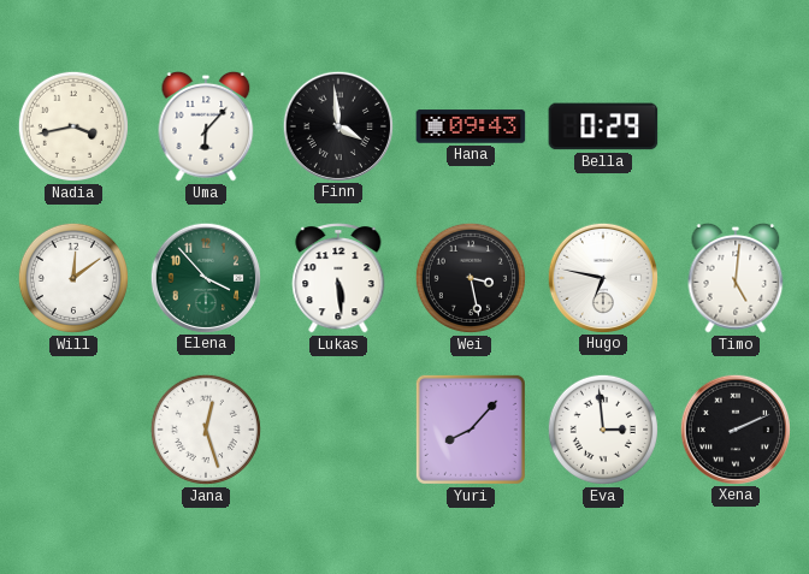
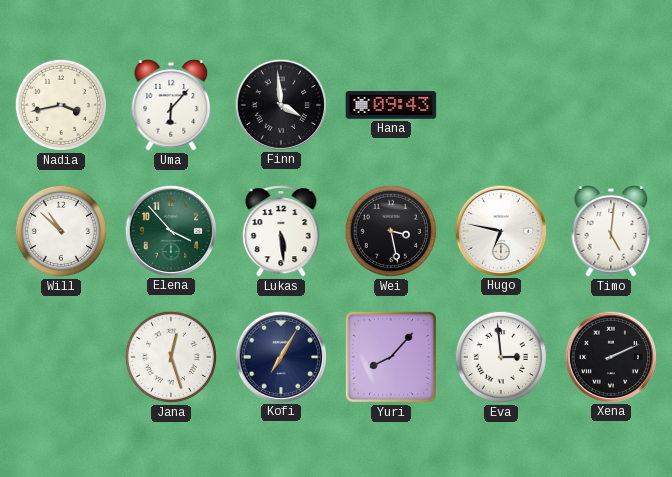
Bella: 0:29 -> none (603, 126)
Will: 12:09 -> 10:52 (61, 231)
Kofi: none -> 7:05 (280, 356)
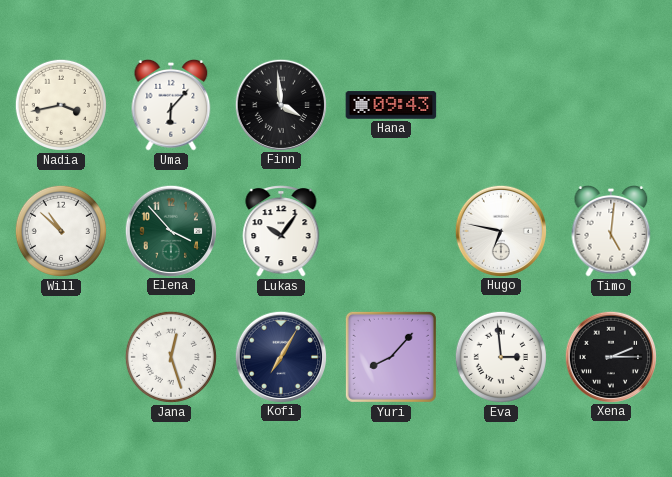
Lukas: 5:29 -> 10:06 (281, 231)
Wei: 3:28 -> none (391, 231)
Xena: 2:11 -> 2:15 (610, 356)
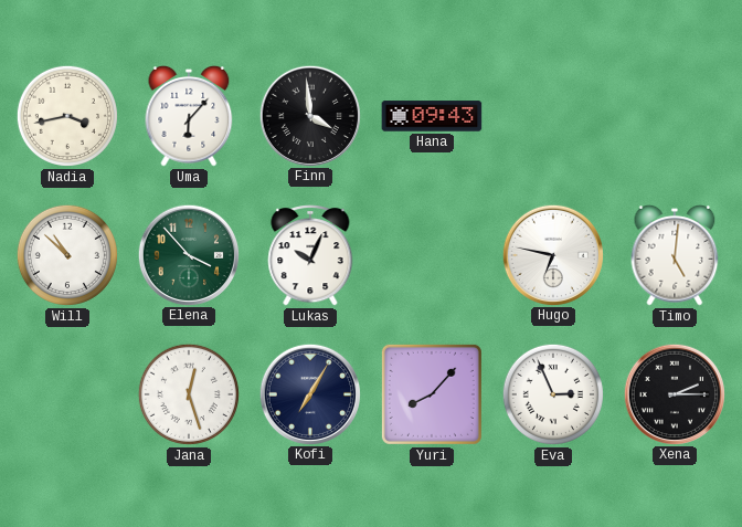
Lukas: 10:06 -> 10:04 (310, 255)
Eva: 2:59 -> 2:56 (553, 394)
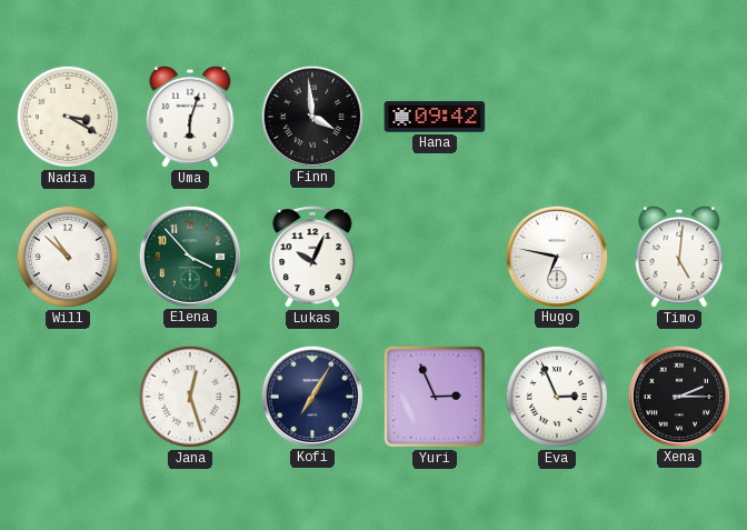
Nadia: 3:43 -> 3:20 (68, 117)
Uma: 6:07 -> 6:03 (190, 117)
Hana: 09:43 -> 09:42 (435, 117)
Yuri: 8:07 -> 2:56 (435, 397)
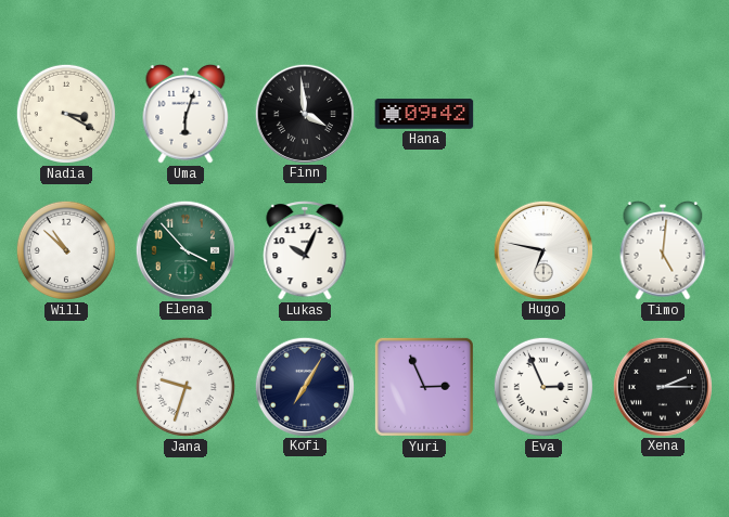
Jana: 12:27 -> 9:33 (186, 387)
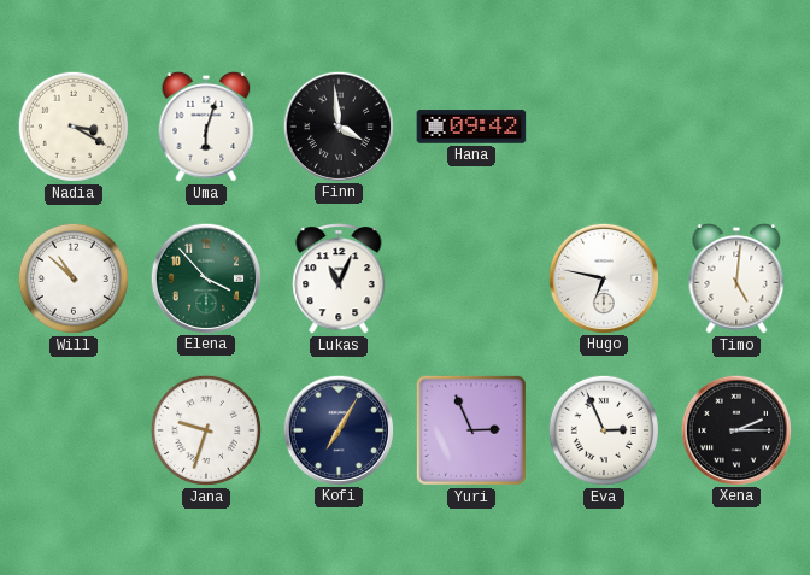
Lukas: 10:04 -> 11:04 (339, 278)
